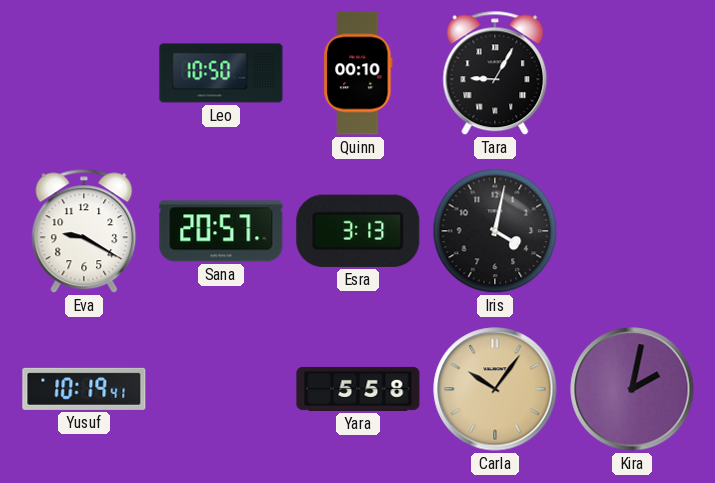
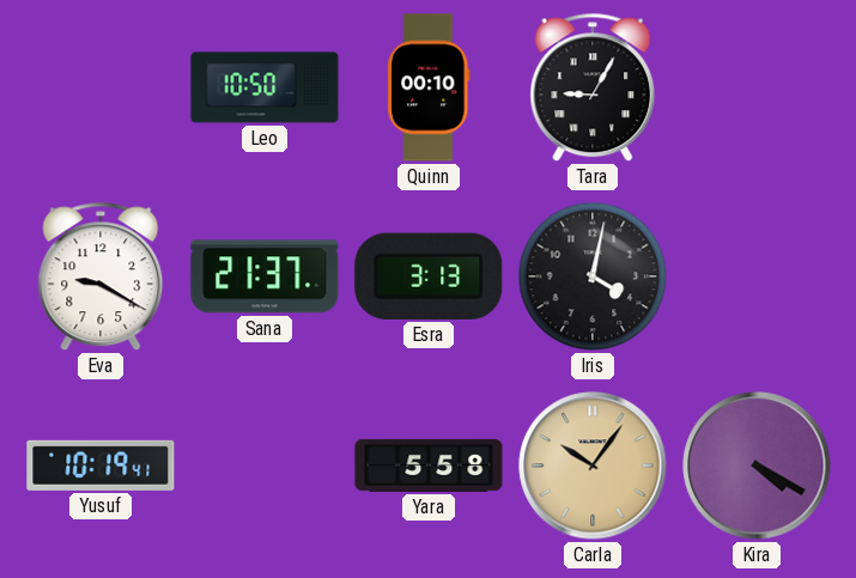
Sana: 20:57 -> 21:37 (265, 276)
Kira: 2:02 -> 4:20 (757, 466)
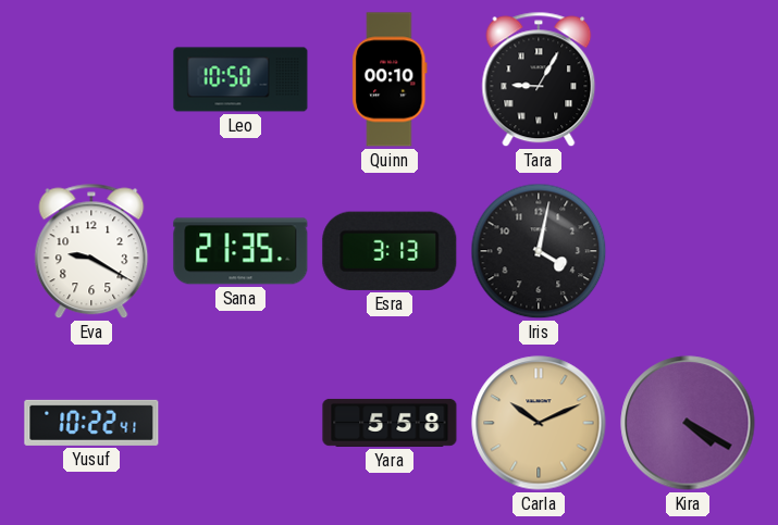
Sana: 21:37 -> 21:35 (240, 251)
Yusuf: 10:19 -> 10:22 (91, 423)
Carla: 10:06 -> 10:11 (539, 423)
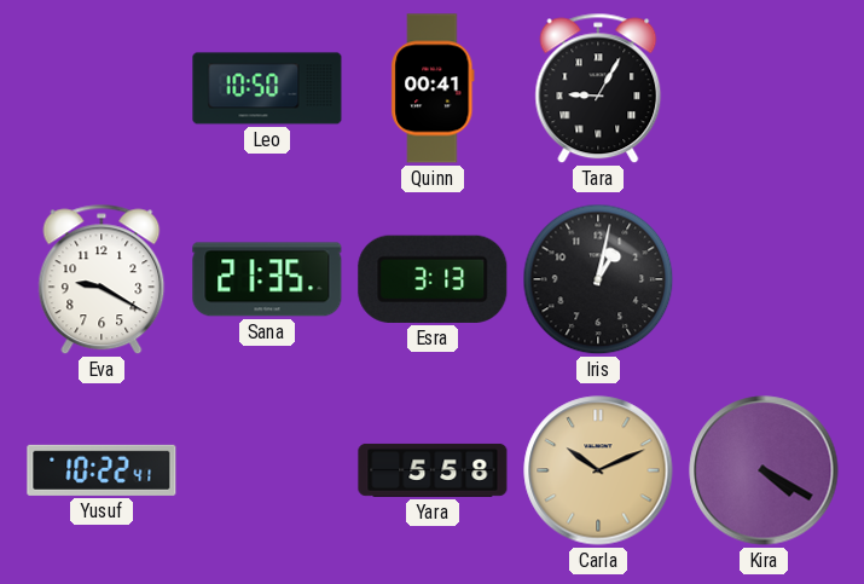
Quinn: 00:10 -> 00:41 (433, 88)
Iris: 4:02 -> 1:02 (598, 279)
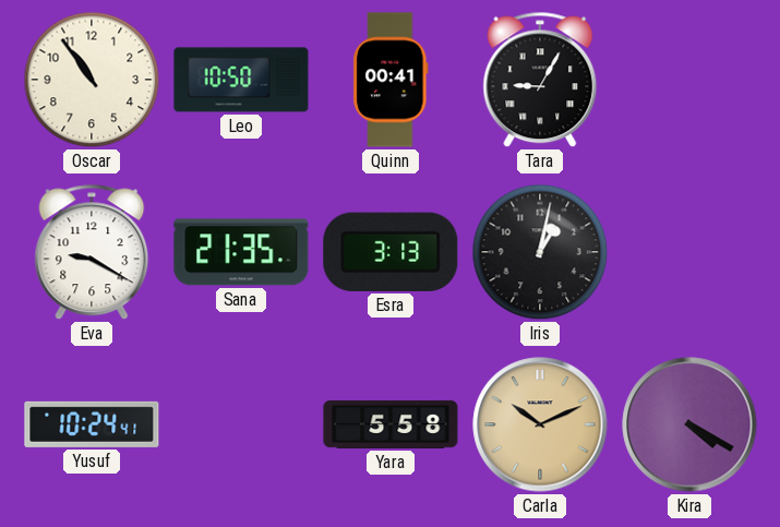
Oscar: none -> 10:54 (92, 80)
Yusuf: 10:22 -> 10:24 (92, 424)
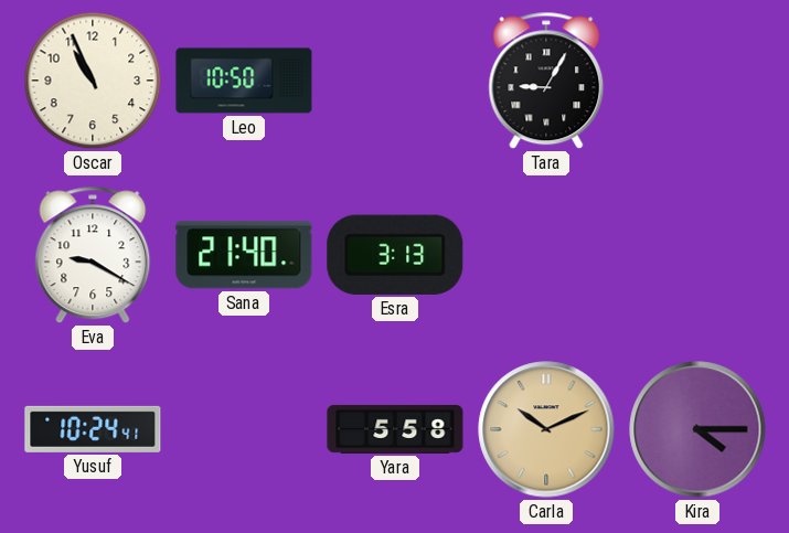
Oscar: 10:54 -> 10:56 (93, 81)
Quinn: 00:41 -> none (391, 80)
Sana: 21:35 -> 21:40 (244, 255)
Iris: 1:02 -> none (540, 252)
Kira: 4:20 -> 4:15 (697, 429)
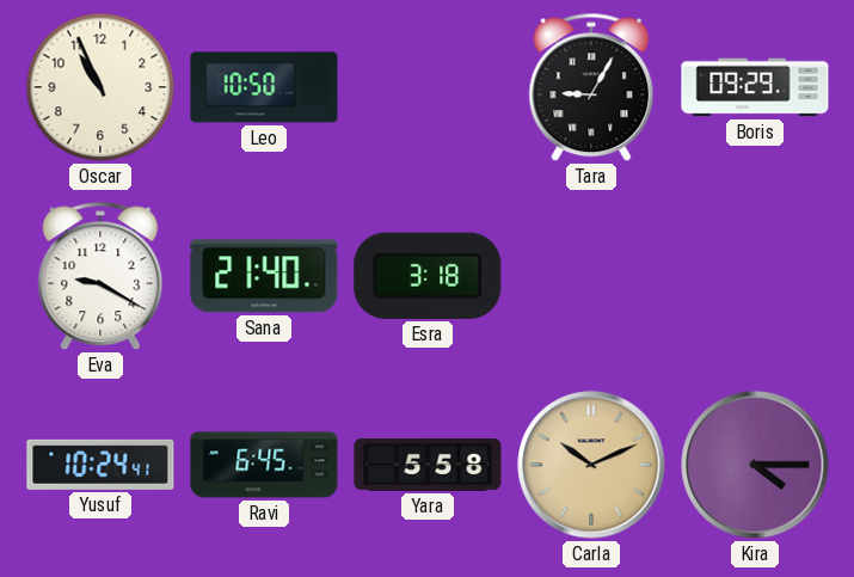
Boris: none -> 09:29 (755, 87)
Esra: 3:13 -> 3:18 (428, 276)
Ravi: none -> 6:45 (264, 465)
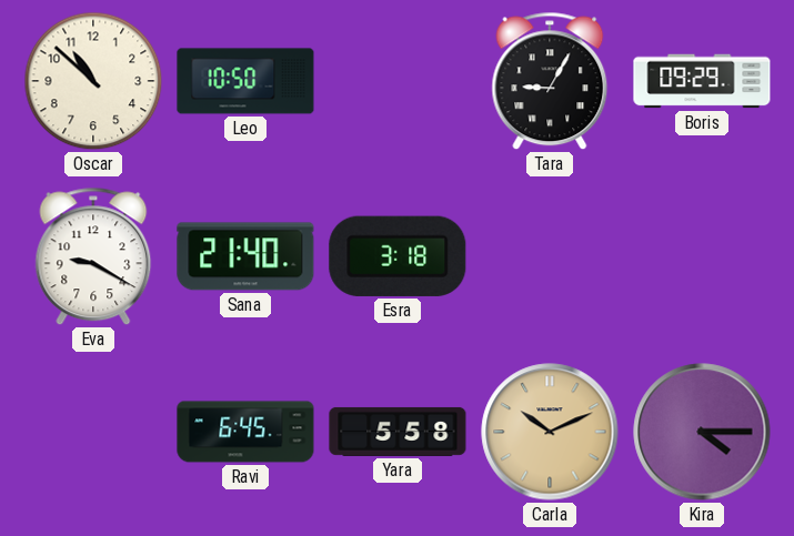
Oscar: 10:56 -> 10:52 (93, 81)
Yusuf: 10:24 -> none (100, 465)
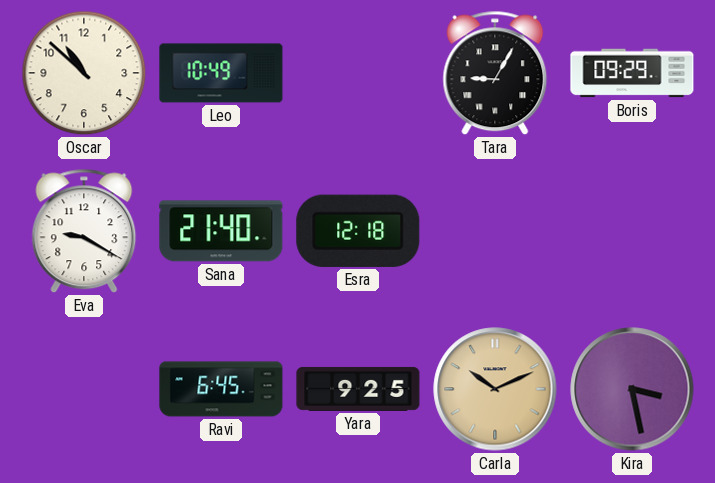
Leo: 10:50 -> 10:49 (221, 73)
Esra: 3:18 -> 12:18 (358, 231)
Yara: 5:58 -> 9:25 (358, 389)
Kira: 4:15 -> 3:28 (632, 389)
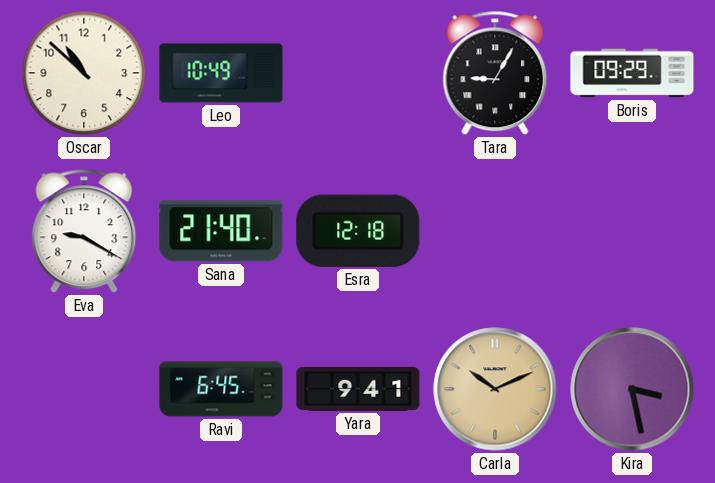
Yara: 9:25 -> 9:41 (358, 389)
